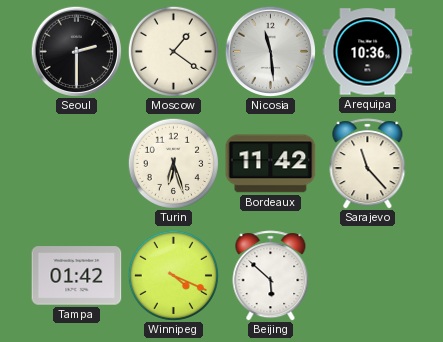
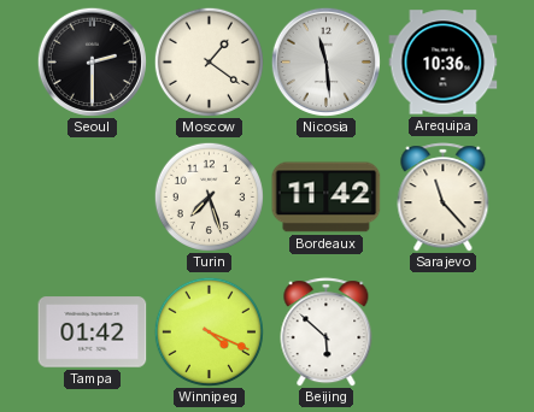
Turin: 6:27 -> 7:27 (209, 196)
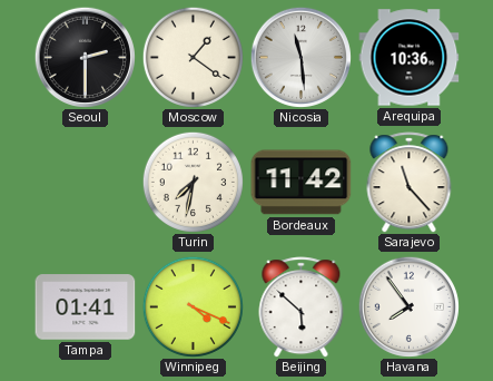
Turin: 7:27 -> 7:32 (193, 182)
Tampa: 01:42 -> 01:41 (86, 307)
Havana: none -> 7:54 (408, 306)
